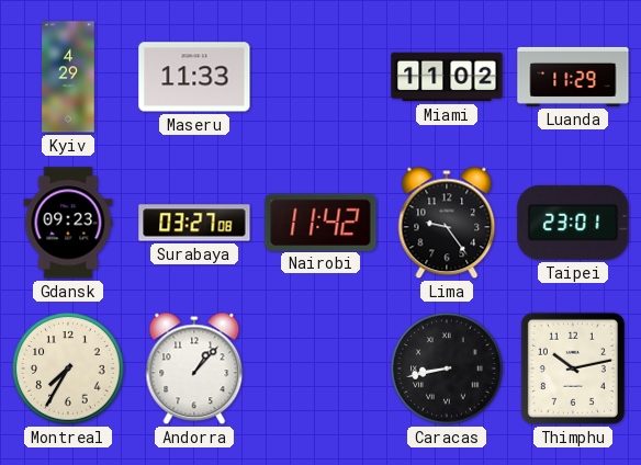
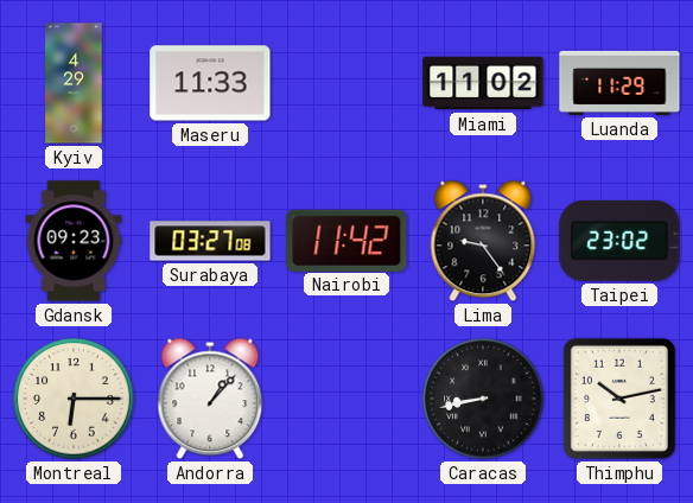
Taipei: 23:01 -> 23:02 (619, 241)
Montreal: 7:35 -> 6:15 (74, 399)
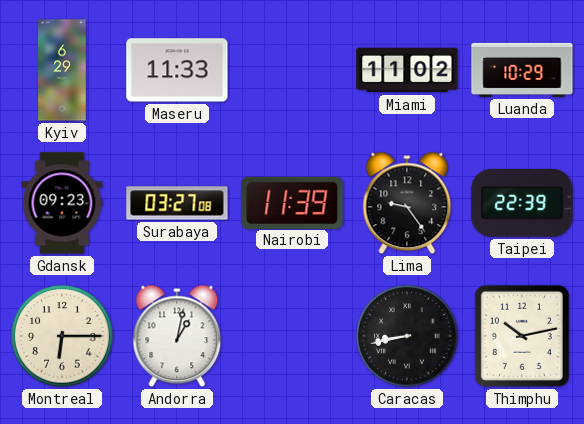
Kyiv: 4:29 -> 6:29 (62, 70)
Luanda: 11:29 -> 10:29 (522, 70)
Nairobi: 11:42 -> 11:39 (292, 202)
Taipei: 23:02 -> 22:39 (522, 203)
Andorra: 1:07 -> 1:02 (177, 336)
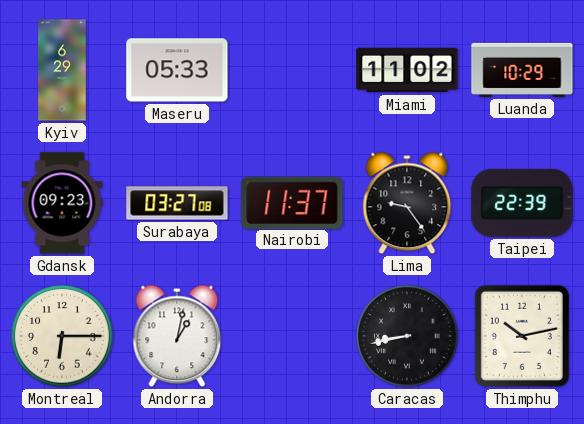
Maseru: 11:33 -> 05:33 (177, 70)
Nairobi: 11:39 -> 11:37 (292, 202)
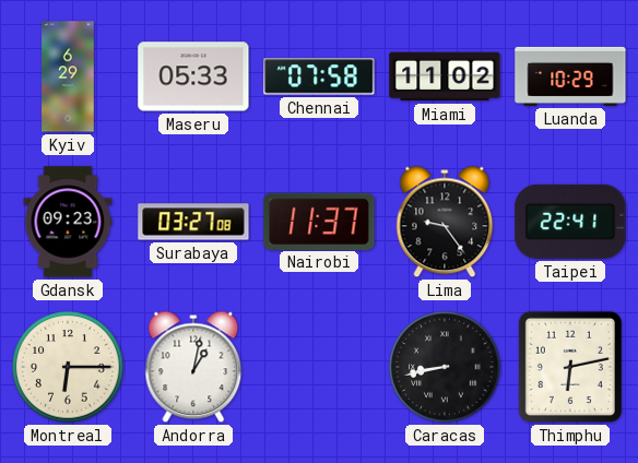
Chennai: none -> 07:58 (319, 76)
Taipei: 22:39 -> 22:41 (570, 222)
Thimphu: 10:13 -> 6:13 (570, 367)
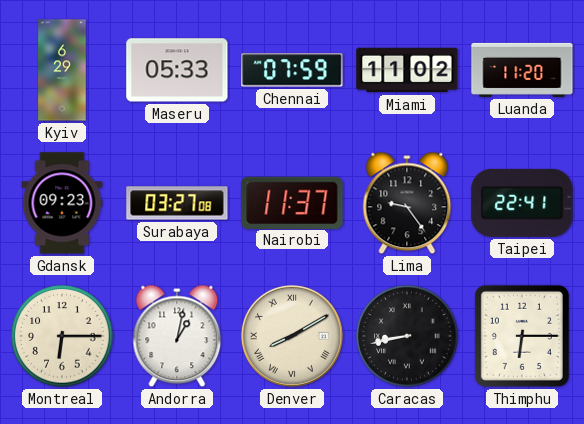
Chennai: 07:58 -> 07:59 (292, 70)
Luanda: 10:29 -> 11:20 (522, 70)
Denver: none -> 8:10 (292, 336)
Thimphu: 6:13 -> 6:15 (522, 336)
